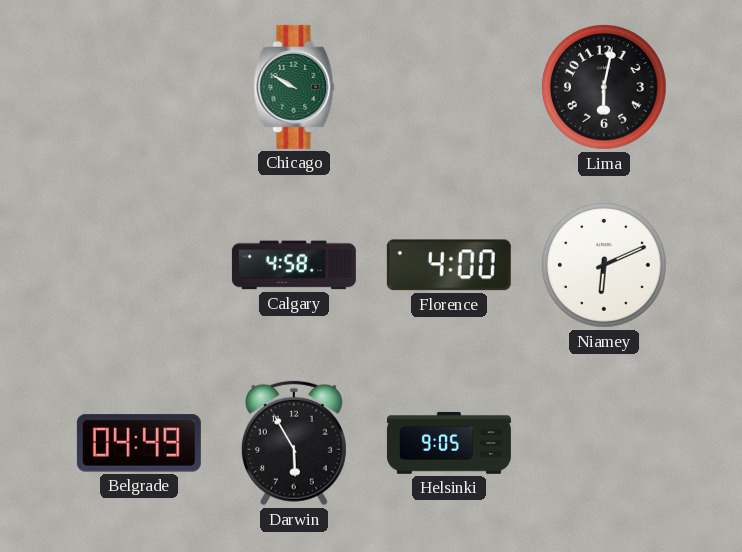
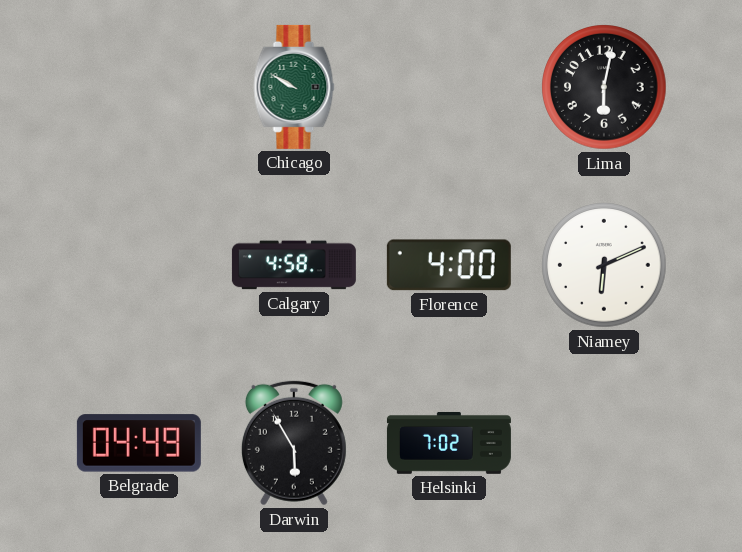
Helsinki: 9:05 -> 7:02 (449, 443)
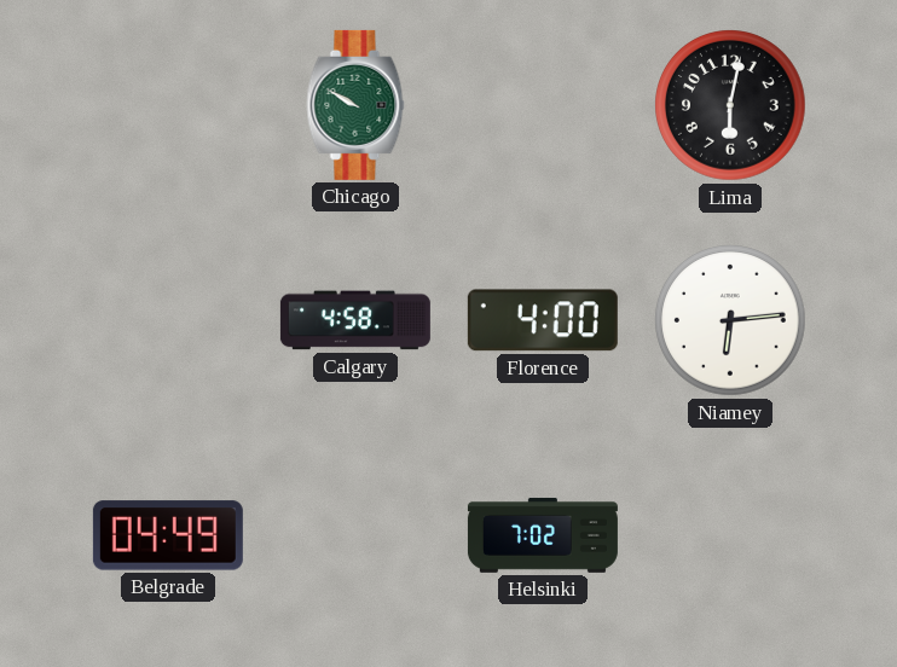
Niamey: 6:11 -> 6:14 (730, 320)
Darwin: 5:55 -> none (294, 443)
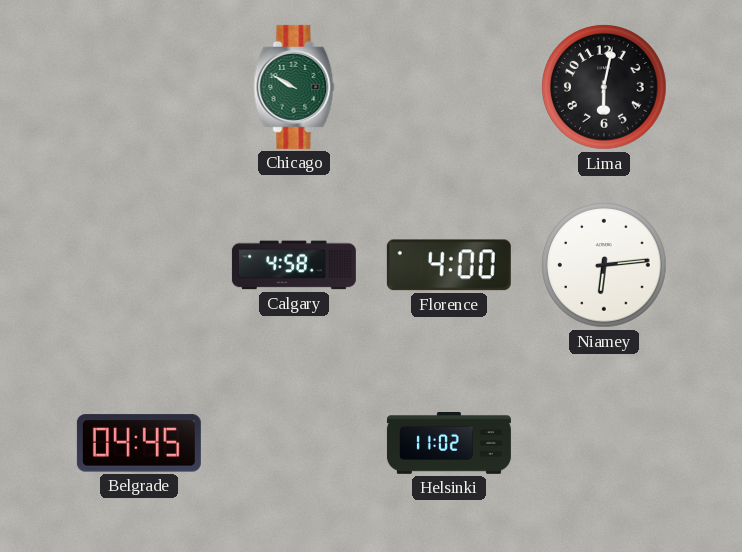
Belgrade: 04:49 -> 04:45 (139, 443)
Helsinki: 7:02 -> 11:02 (449, 443)
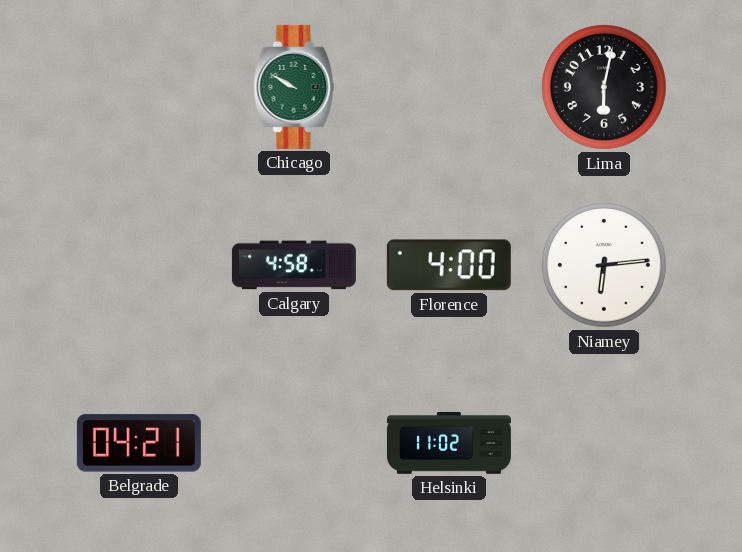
Belgrade: 04:45 -> 04:21 (139, 443)
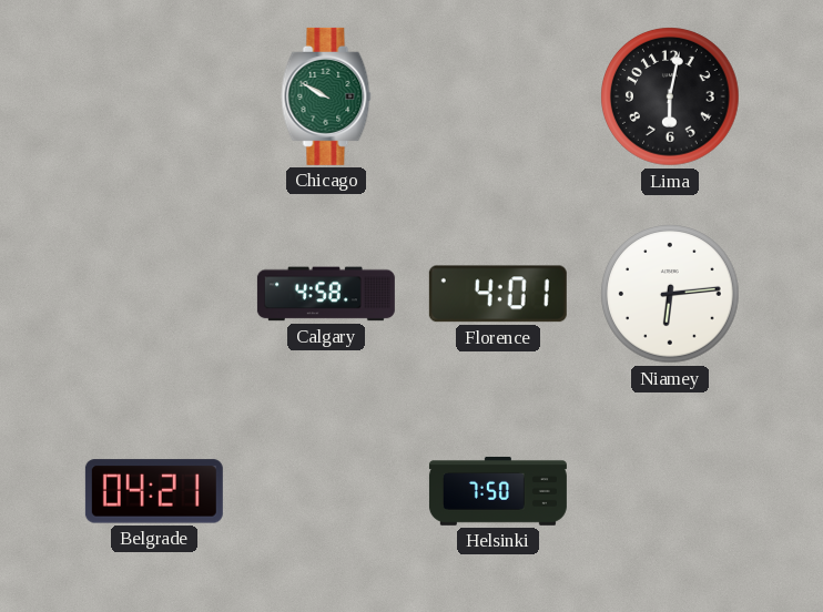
Florence: 4:00 -> 4:01 (498, 294)
Helsinki: 11:02 -> 7:50 (498, 491)
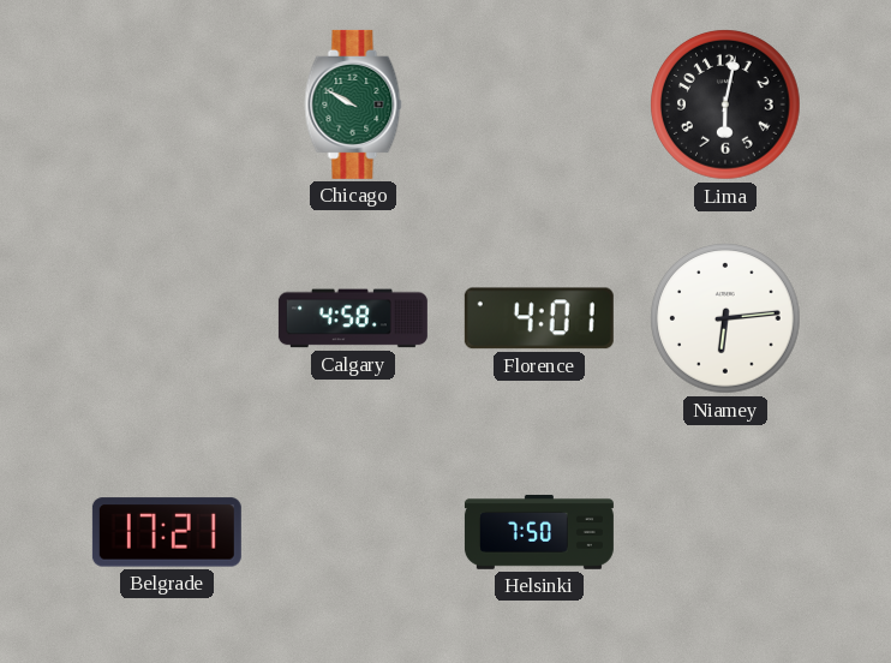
Belgrade: 04:21 -> 17:21 (167, 532)
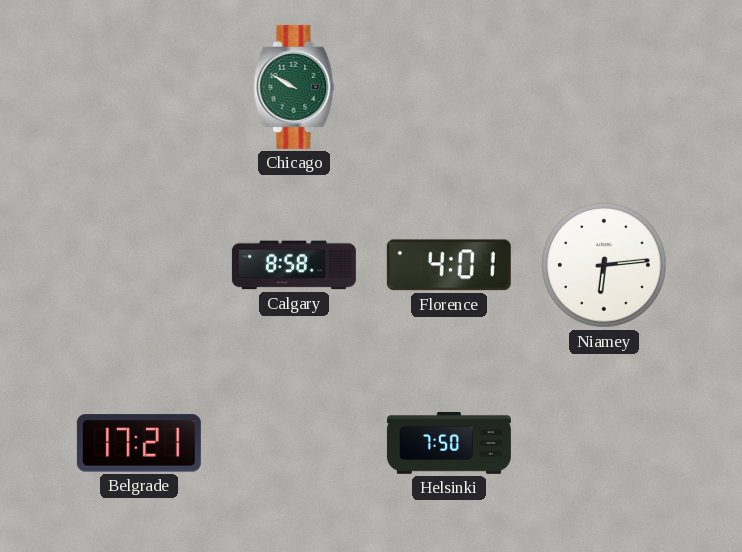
Lima: 6:02 -> none (725, 104)
Calgary: 4:58 -> 8:58 (294, 265)
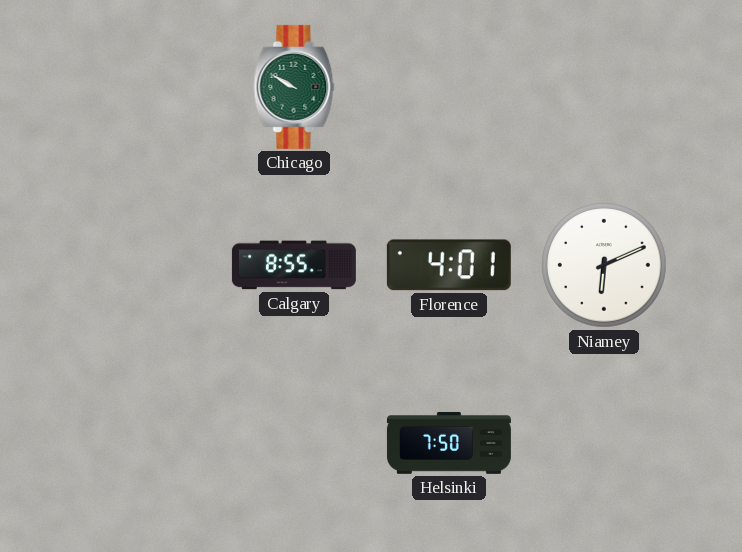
Calgary: 8:58 -> 8:55 (294, 265)
Niamey: 6:14 -> 6:11 (604, 265)
Belgrade: 17:21 -> none (139, 443)
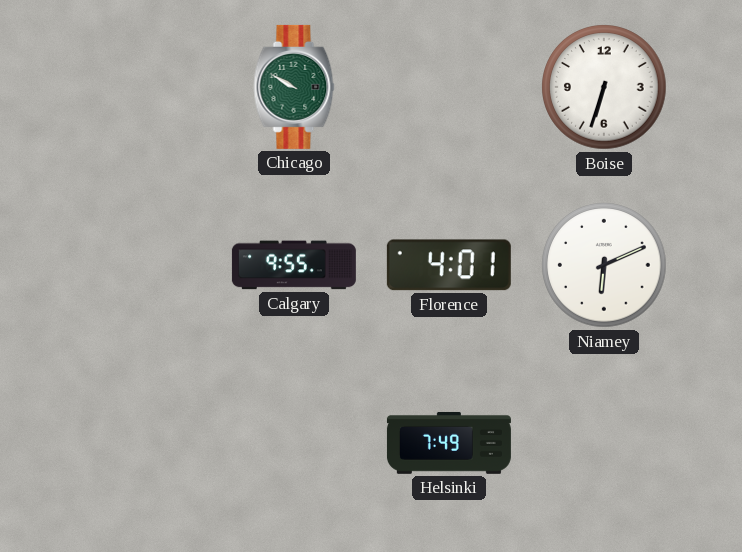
Boise: none -> 6:33 (604, 87)
Calgary: 8:55 -> 9:55 (294, 265)
Helsinki: 7:50 -> 7:49 (449, 443)
